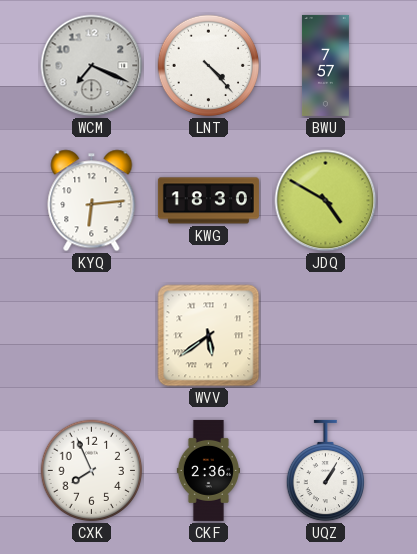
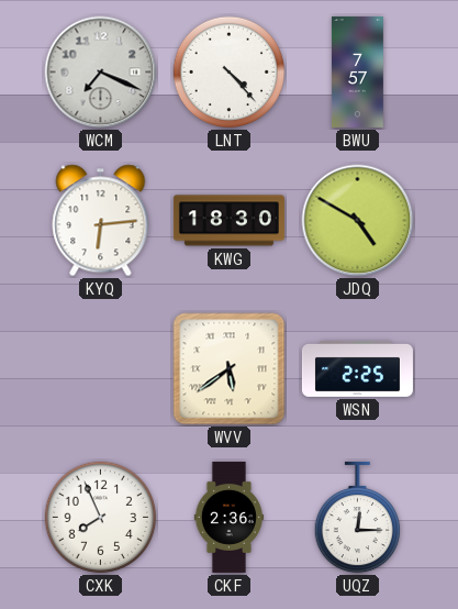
WSN: none -> 2:25 (357, 368)
UQZ: 1:05 -> 12:15 (357, 518)
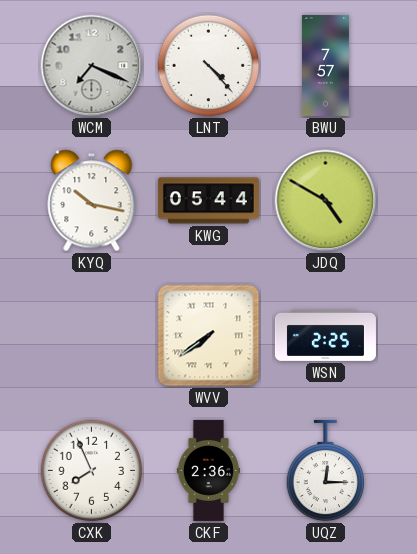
KYQ: 6:14 -> 10:17 (92, 201)
KWG: 18:30 -> 05:44 (208, 201)
WVV: 5:39 -> 7:39 (209, 336)
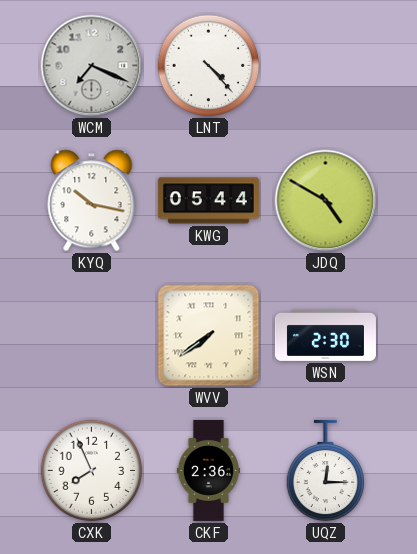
BWU: 7:57 -> none (325, 65)
WSN: 2:25 -> 2:30 (325, 335)
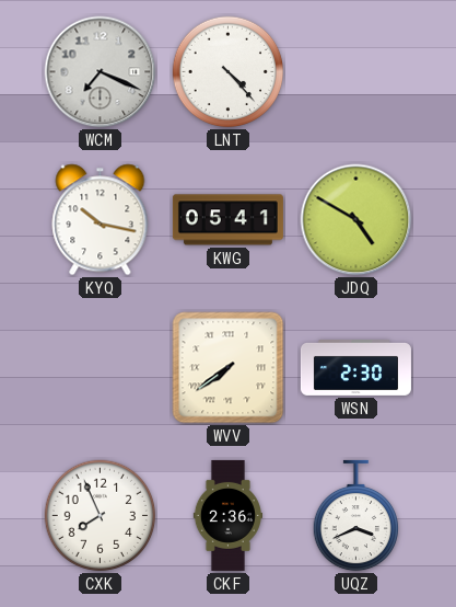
KWG: 05:44 -> 05:41 (227, 220)
UQZ: 12:15 -> 3:41 (355, 516)
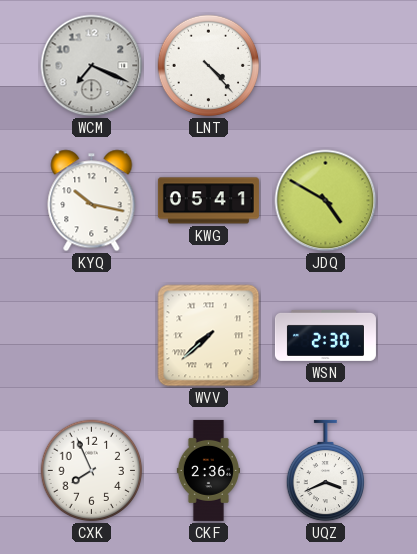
WVV: 7:39 -> 7:38 (209, 336)
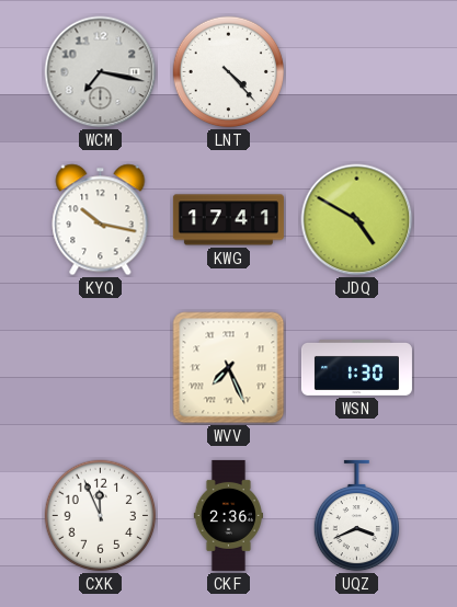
WCM: 7:19 -> 7:17 (101, 72)
KWG: 05:41 -> 17:41 (228, 220)
WVV: 7:38 -> 7:26 (229, 368)
WSN: 2:30 -> 1:30 (356, 367)
CXK: 7:56 -> 11:56 (101, 516)
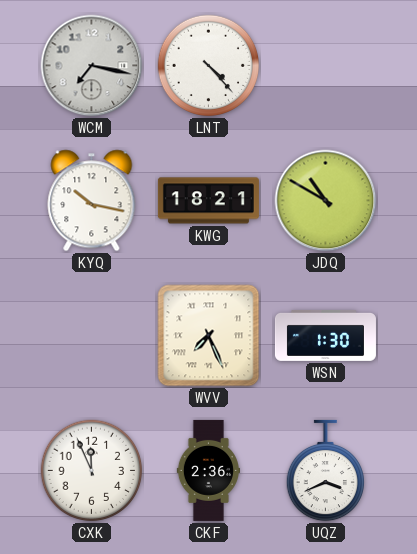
KWG: 17:41 -> 18:21 (208, 201)
JDQ: 4:50 -> 10:50 (326, 201)
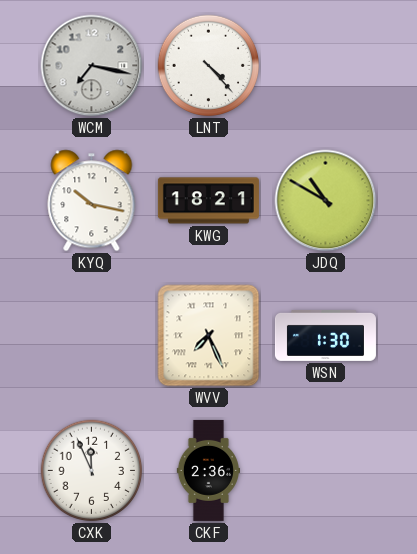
UQZ: 3:41 -> none (325, 471)
